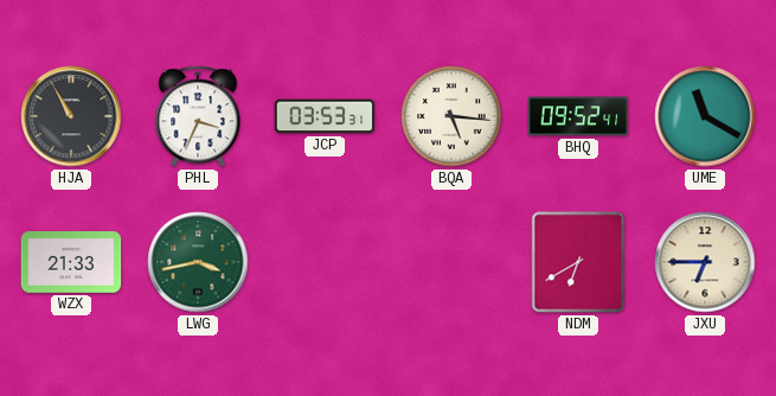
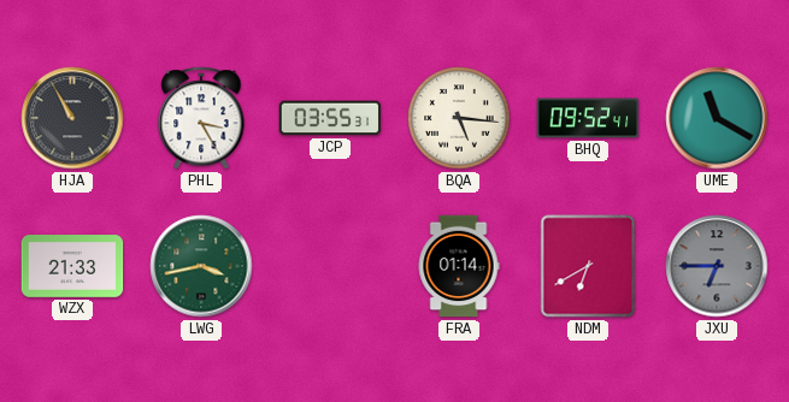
PHL: 3:34 -> 3:25 (201, 118)
JCP: 03:53 -> 03:55 (330, 118)
FRA: none -> 01:14 (459, 266)
JXU dial: cream -> grey (717, 266)
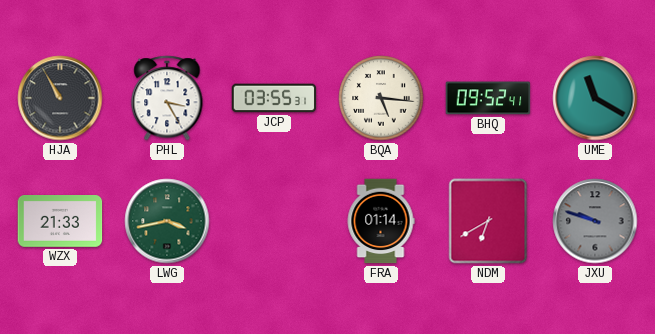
JXU: 6:45 -> 9:48 (595, 221)
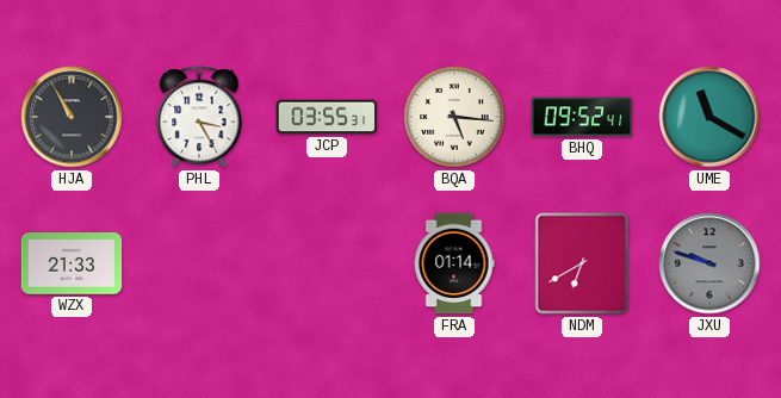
LWG: 3:43 -> none (167, 221)
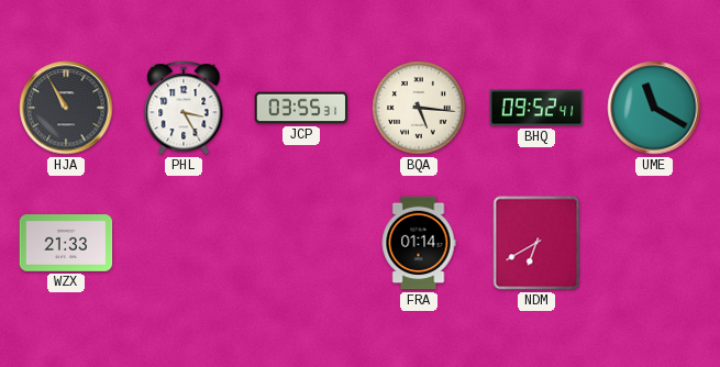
JXU: 9:48 -> none (709, 263)
